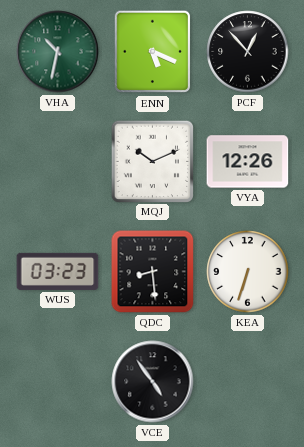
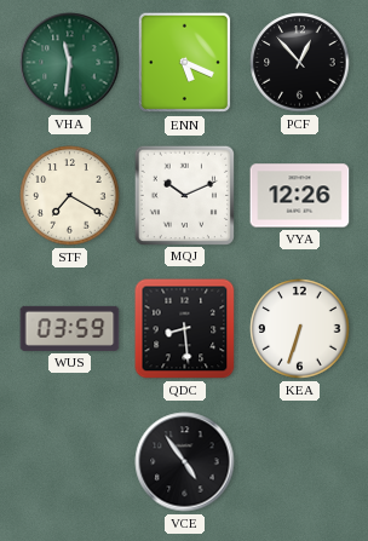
VHA: 10:32 -> 11:31 (70, 63)
STF: none -> 7:20 (70, 196)
WUS: 03:23 -> 03:59 (70, 328)
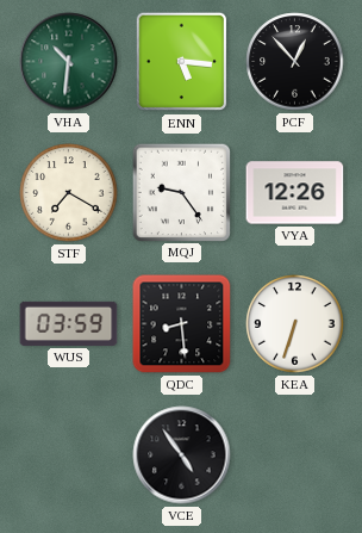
VHA: 11:31 -> 10:31 (69, 62)
ENN: 5:19 -> 5:16 (182, 62)
MQJ: 10:11 -> 9:24 (181, 192)
